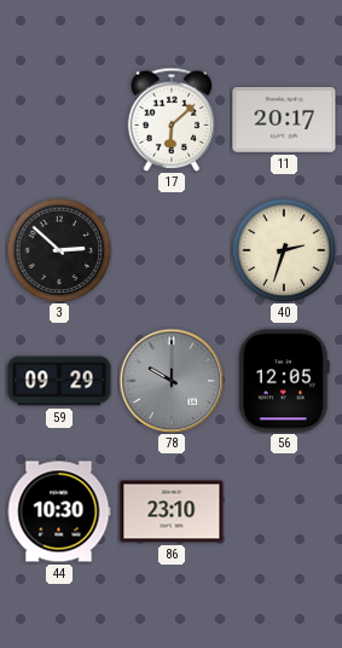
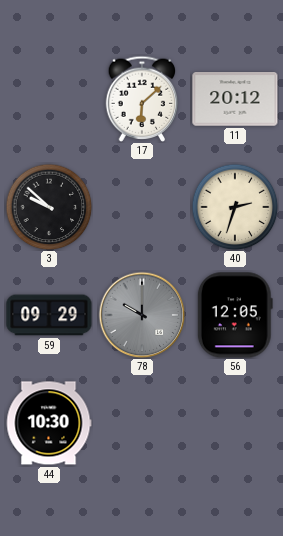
11: 20:17 -> 20:12 (235, 99)
3: 2:52 -> 9:52 (49, 207)
86: 23:10 -> none (172, 511)
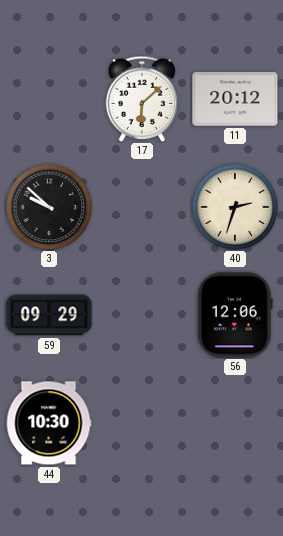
78: 10:00 -> none (142, 315)
56: 12:05 -> 12:06 (235, 315)
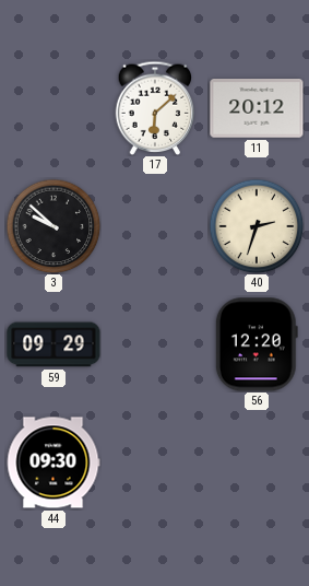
56: 12:06 -> 12:20 (257, 344)
44: 10:30 -> 09:30 (54, 462)
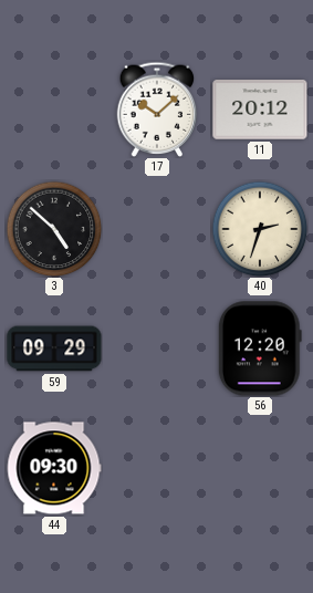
17: 6:08 -> 10:08 (157, 110)
3: 9:52 -> 4:52 (54, 229)
